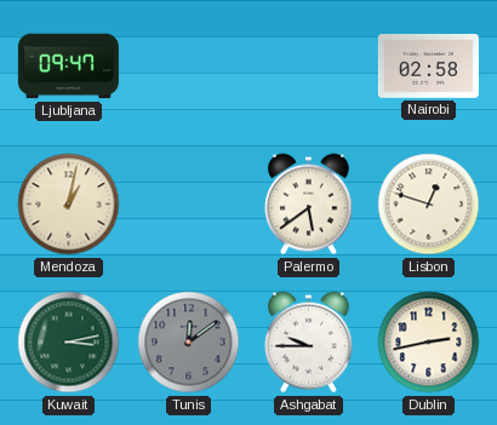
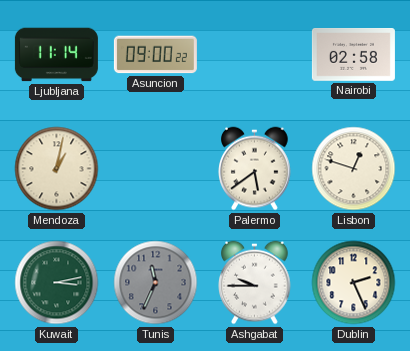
Ljubljana: 09:47 -> 11:14 (56, 55)
Asuncion: none -> 09:00 (155, 55)
Tunis: 12:09 -> 11:34 (156, 283)
Dublin: 2:43 -> 2:26 (354, 283)
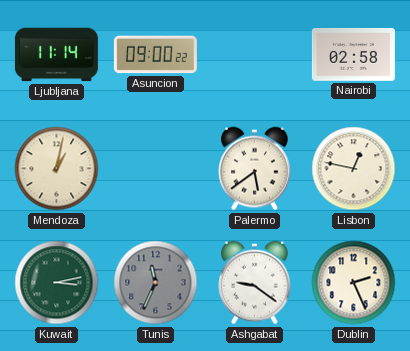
Lisbon: 12:48 -> 12:47 (354, 169)
Ashgabat: 9:45 -> 9:21 (255, 283)
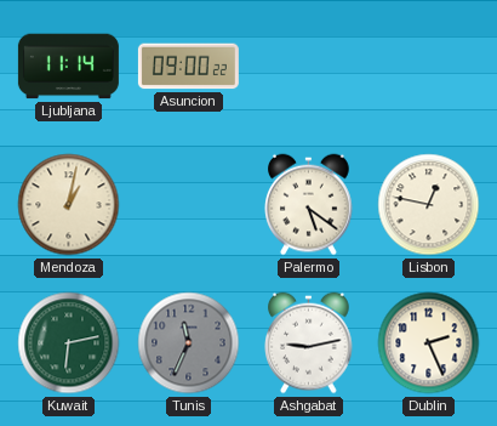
Nairobi: 02:58 -> none (353, 55)
Palermo: 5:39 -> 5:21 (309, 205)
Kuwait: 3:13 -> 6:13 (69, 343)
Ashgabat: 9:21 -> 9:13 (309, 343)
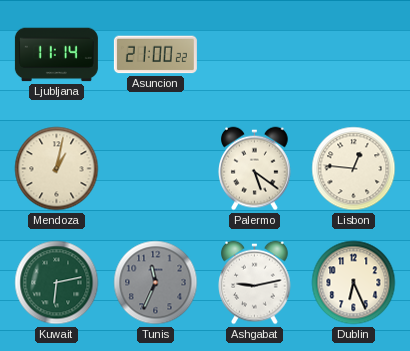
Asuncion: 09:00 -> 21:00 (155, 55)
Lisbon: 12:47 -> 12:46 (354, 169)
Dublin: 2:26 -> 6:26 (354, 283)
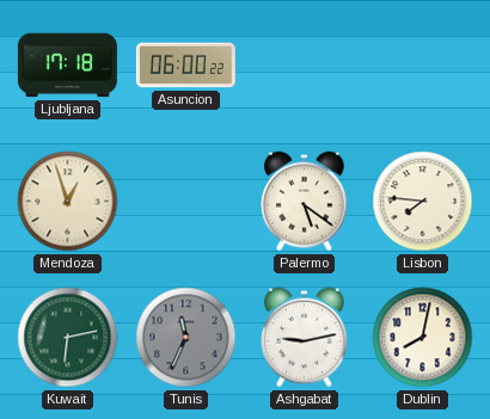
Ljubljana: 11:14 -> 17:18 (67, 66)
Asuncion: 21:00 -> 06:00 (185, 66)
Mendoza: 1:02 -> 12:57 (68, 202)
Lisbon: 12:46 -> 7:46 (423, 202)
Dublin: 6:26 -> 8:02 (423, 338)
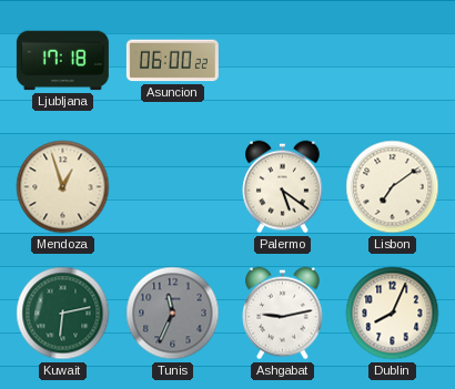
Lisbon: 7:46 -> 7:09 (393, 187)
Dublin: 8:02 -> 8:04 (393, 314)
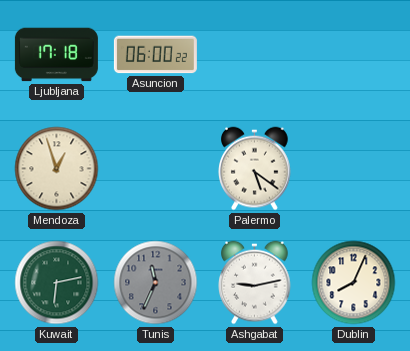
Lisbon: 7:09 -> none (393, 187)
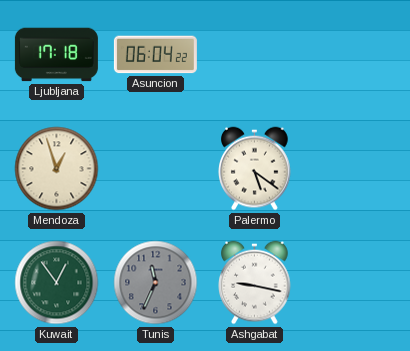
Asuncion: 06:00 -> 06:04 (155, 55)
Kuwait: 6:13 -> 12:54 (57, 283)
Ashgabat: 9:13 -> 9:17 (255, 283)
Dublin: 8:04 -> none (354, 283)
